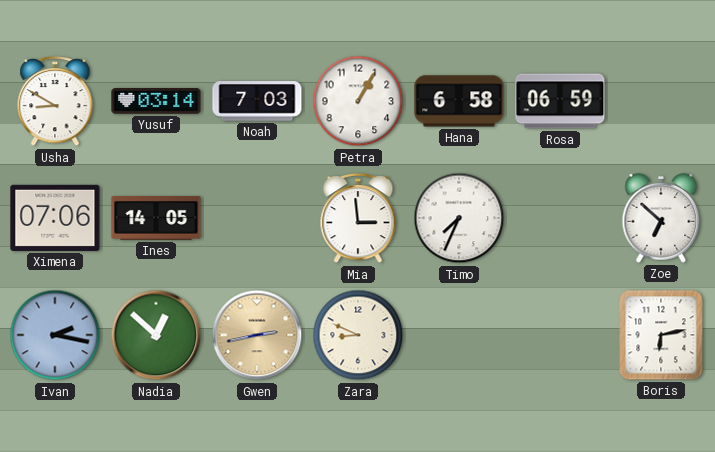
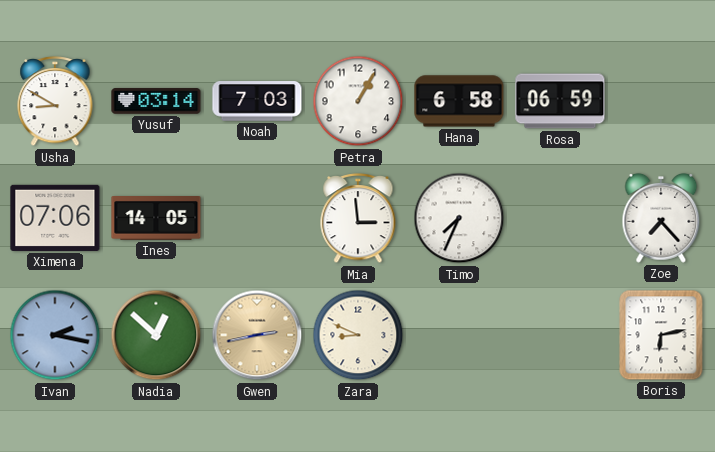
Zoe: 6:52 -> 7:23 (661, 218)
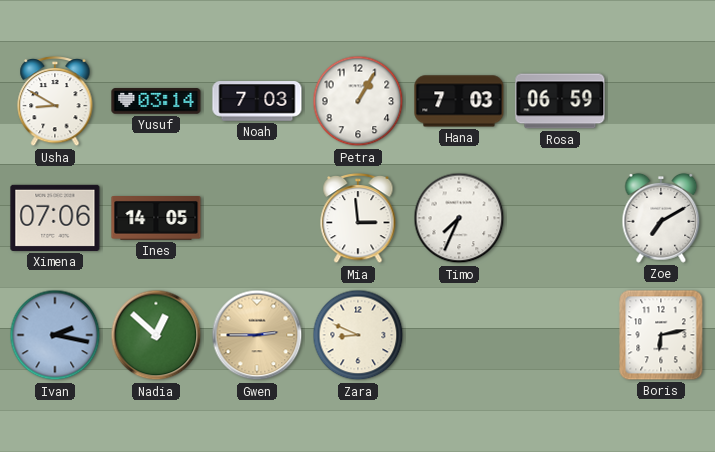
Hana: 6:58 -> 7:03 (459, 101)
Zoe: 7:23 -> 7:10 (661, 218)
Gwen: 2:43 -> 2:45 (257, 335)
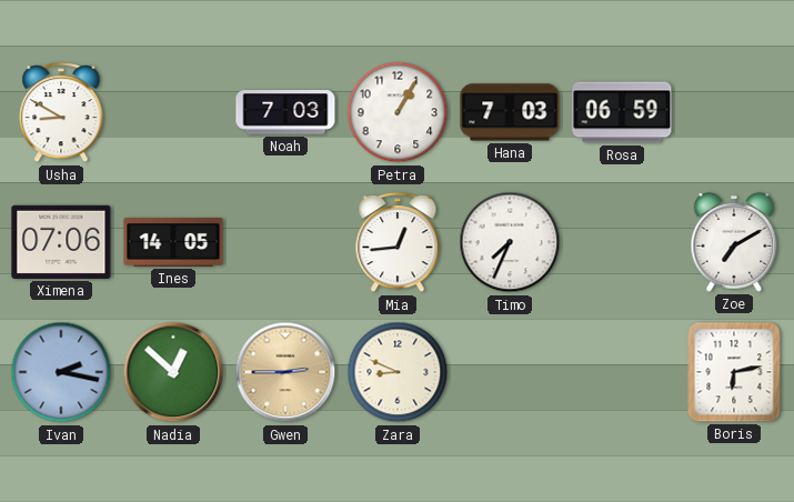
Yusuf: 03:14 -> none (156, 101)
Mia: 2:59 -> 12:44 (398, 243)
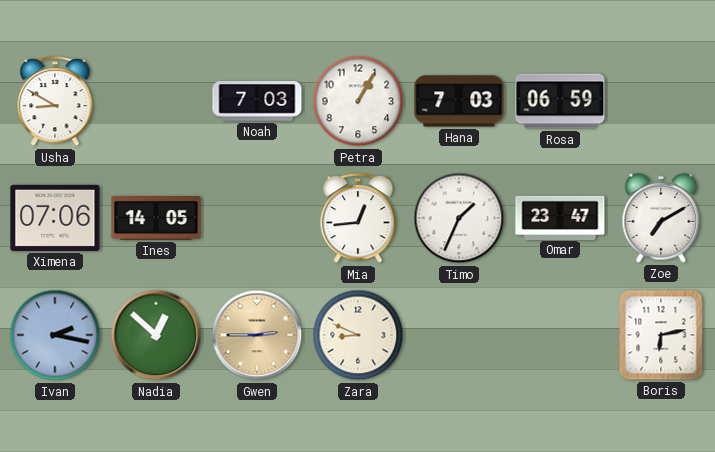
Timo: 7:34 -> 1:34 (459, 218)
Omar: none -> 23:47 (560, 217)
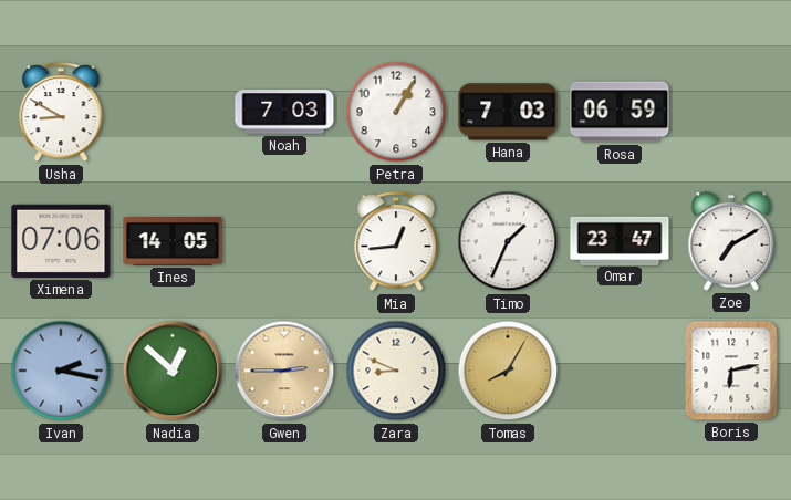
Tomas: none -> 8:05 (508, 371)
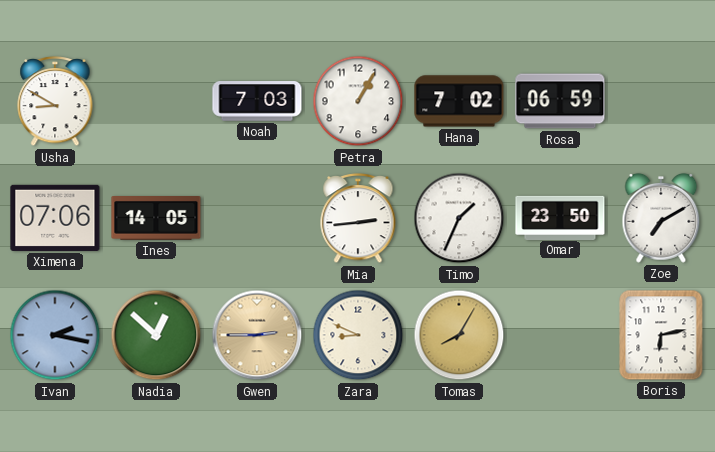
Hana: 7:03 -> 7:02 (459, 101)
Mia: 12:44 -> 2:44 (358, 219)
Omar: 23:47 -> 23:50 (560, 217)
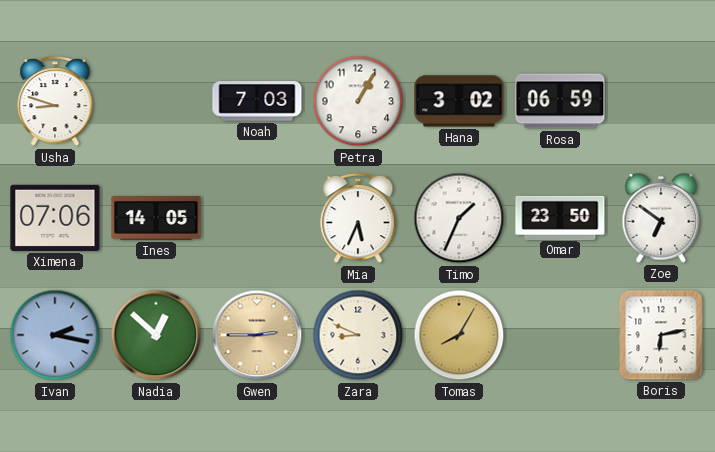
Usha: 8:50 -> 8:48 (55, 102)
Hana: 7:02 -> 3:02 (459, 101)
Mia: 2:44 -> 5:34 (358, 219)
Zoe: 7:10 -> 6:51 (661, 218)
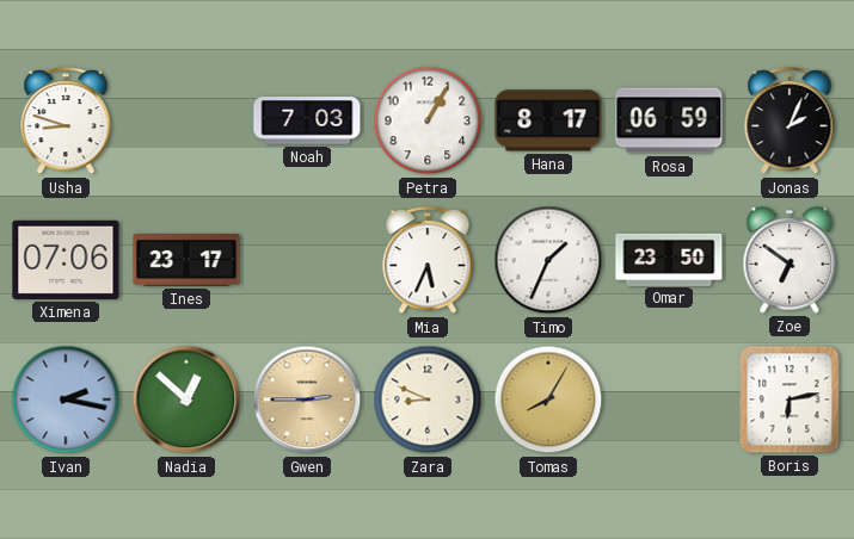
Hana: 3:02 -> 8:17 (548, 120)
Jonas: none -> 2:04 (790, 122)
Ines: 14:05 -> 23:17 (186, 261)
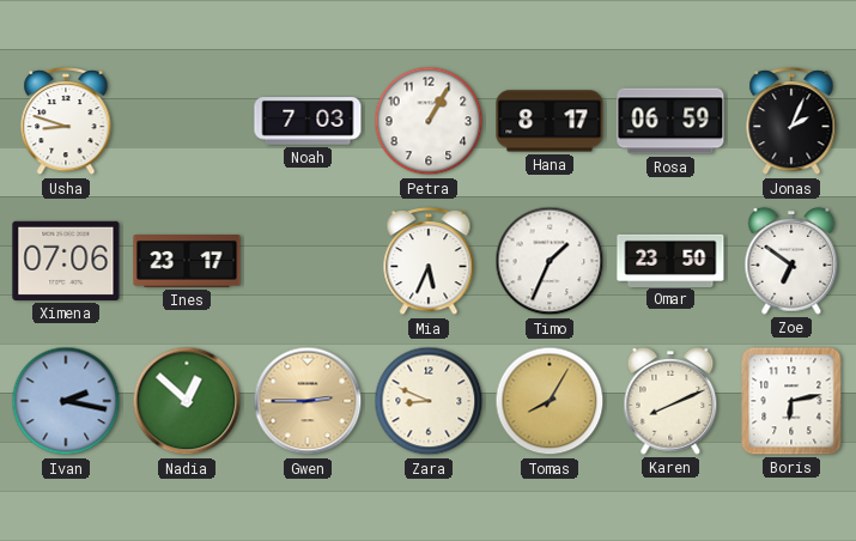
Karen: none -> 8:11 (670, 401)
